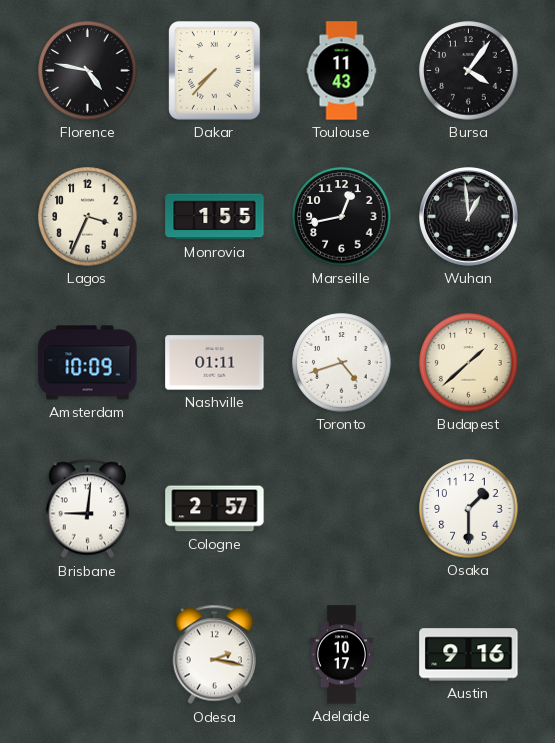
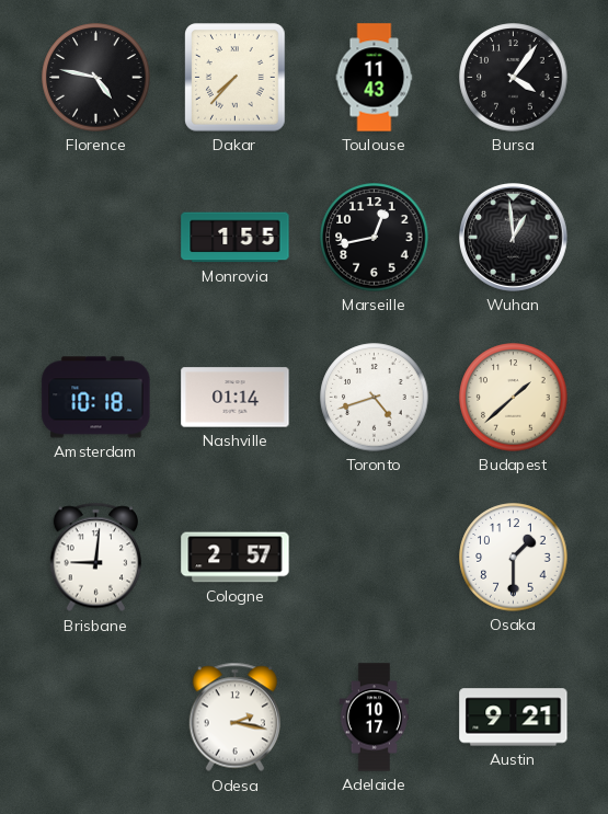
Lagos: 3:34 -> none (88, 217)
Amsterdam: 10:09 -> 10:18 (96, 398)
Nashville: 01:11 -> 01:14 (236, 398)
Austin: 9:16 -> 9:21 (514, 718)
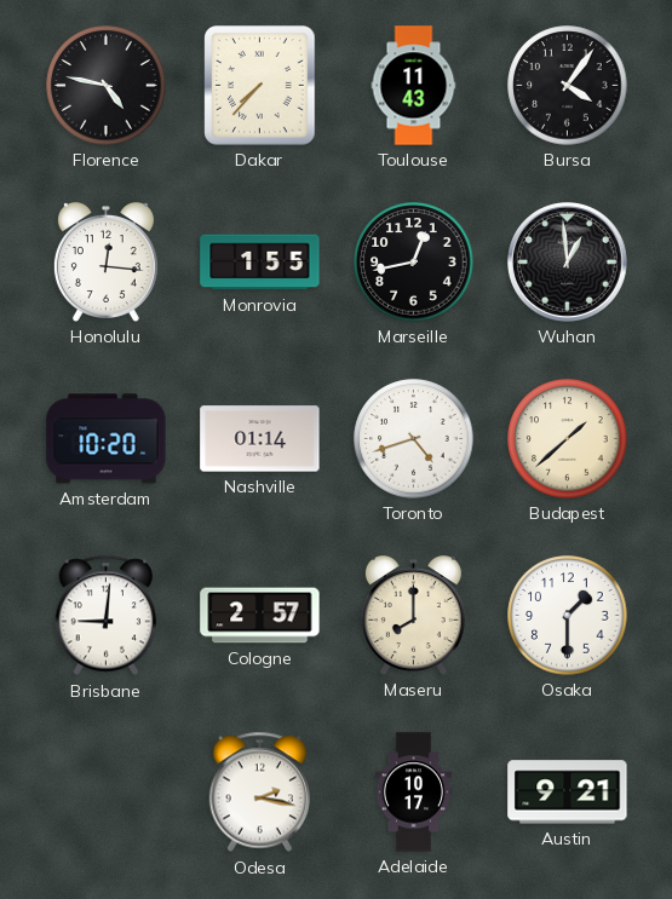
Honolulu: none -> 12:16 (105, 263)
Amsterdam: 10:18 -> 10:20 (107, 439)
Maseru: none -> 8:00 (413, 616)
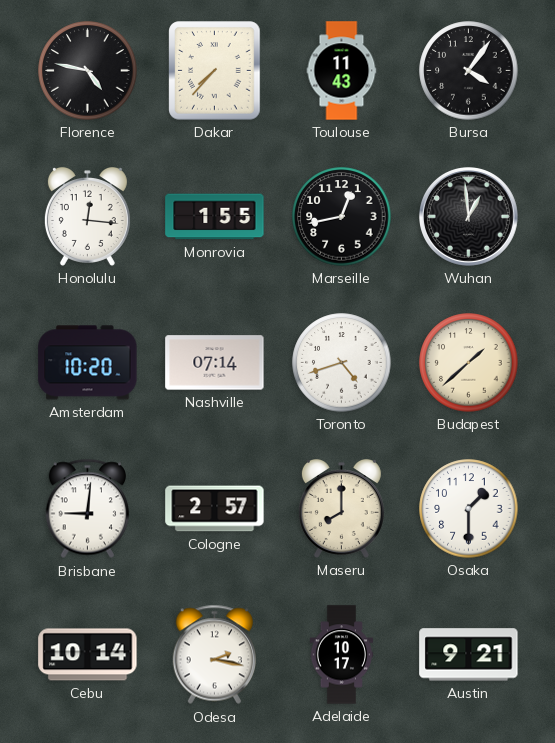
Nashville: 01:14 -> 07:14 (215, 363)
Cebu: none -> 10:14 (88, 655)
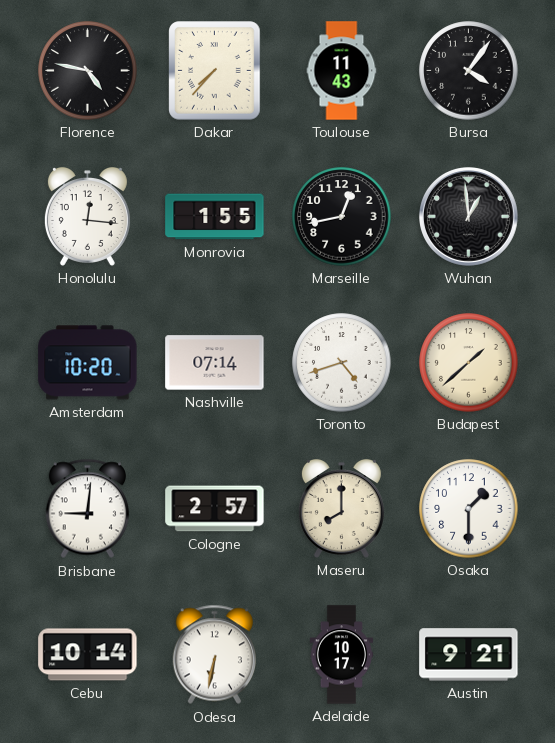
Odesa: 2:17 -> 6:32 (214, 655)
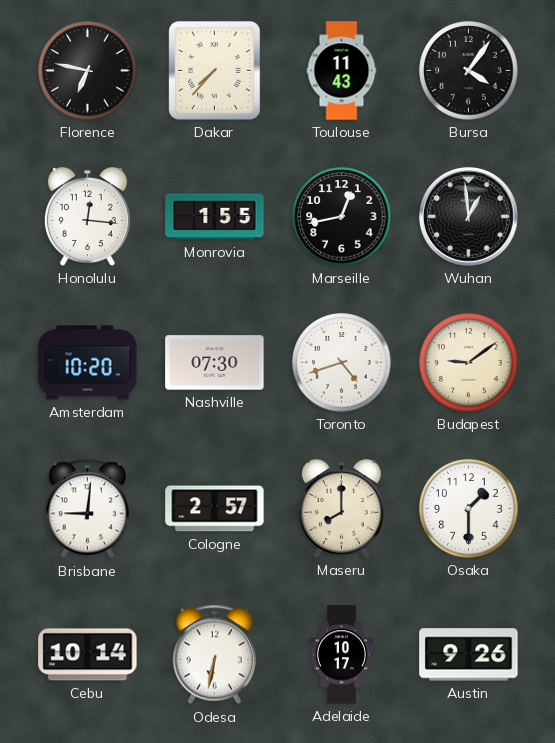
Florence: 4:47 -> 6:47 (88, 71)
Nashville: 07:14 -> 07:30 (215, 363)
Budapest: 1:38 -> 9:09 (469, 363)
Austin: 9:21 -> 9:26 (469, 655)
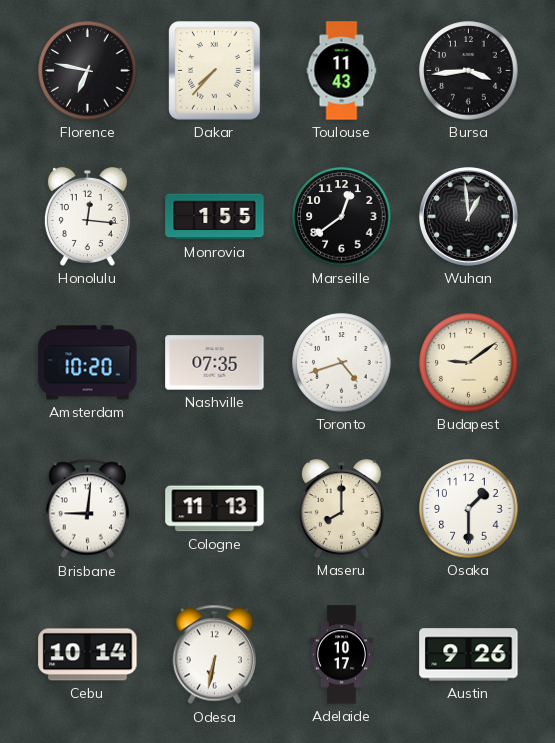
Bursa: 4:06 -> 3:44 (469, 71)
Marseille: 12:43 -> 12:39 (342, 217)
Nashville: 07:30 -> 07:35 (215, 363)
Cologne: 2:57 -> 11:13 (215, 509)
